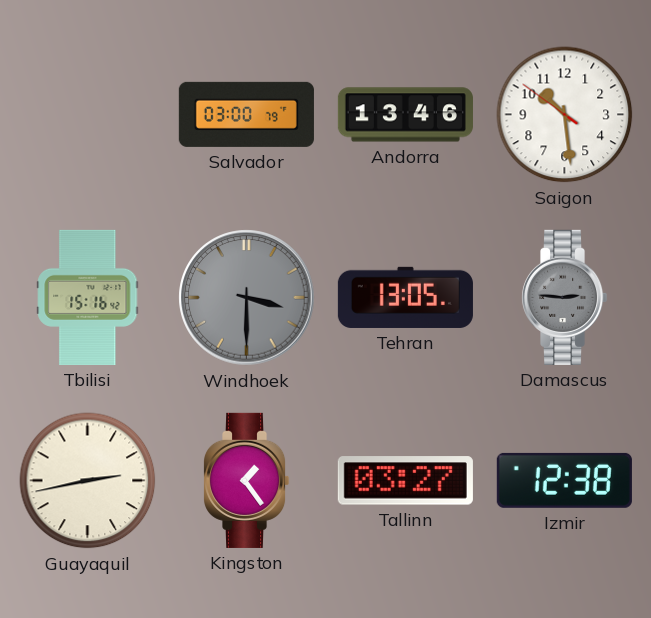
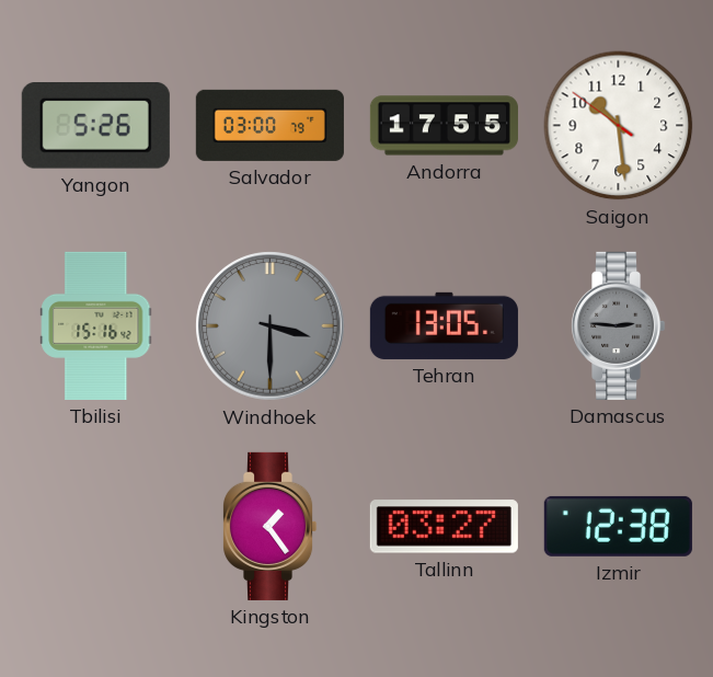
Yangon: none -> 5:26 (95, 126)
Andorra: 13:46 -> 17:55 (444, 126)
Guayaquil: 2:43 -> none (88, 481)
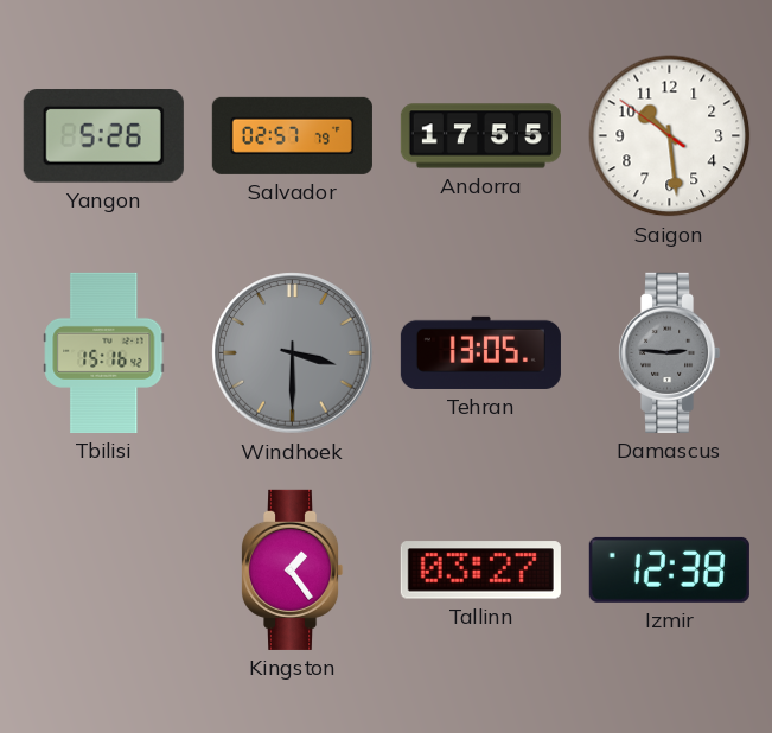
Salvador: 03:00 -> 02:57 (292, 135)
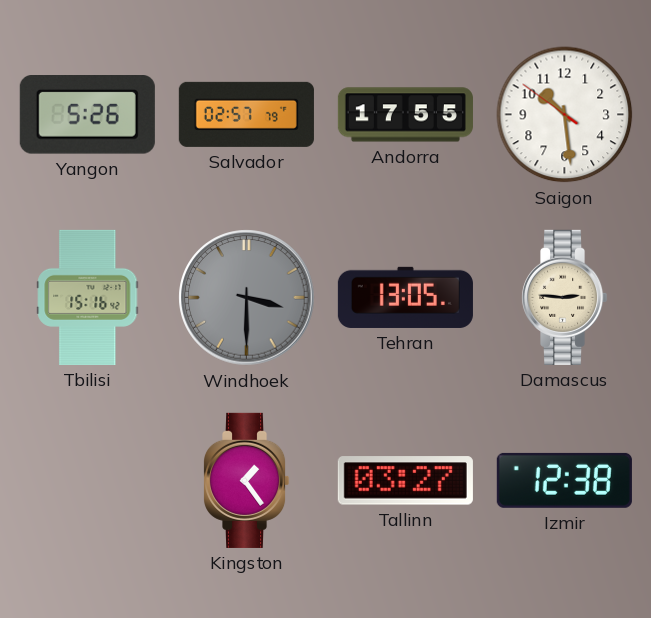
Damascus dial: grey -> cream (564, 297)
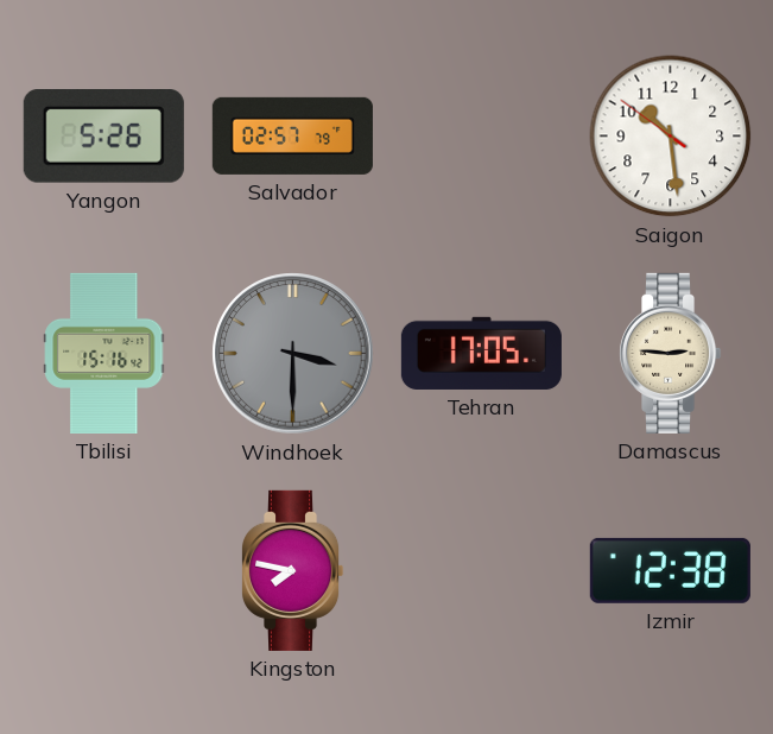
Andorra: 17:55 -> none (405, 115)
Tehran: 13:05 -> 17:05 (481, 353)
Kingston: 1:24 -> 7:47 (292, 570)
Tallinn: 03:27 -> none (405, 481)
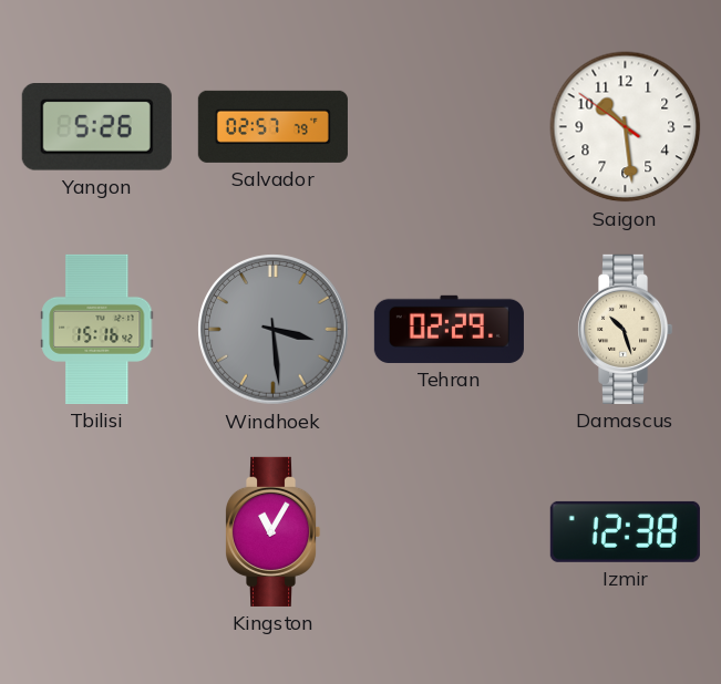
Windhoek: 3:30 -> 3:29 (274, 330)
Tehran: 17:05 -> 02:29 (449, 329)
Damascus: 2:46 -> 10:27 (625, 329)
Kingston: 7:47 -> 11:05 (272, 531)
